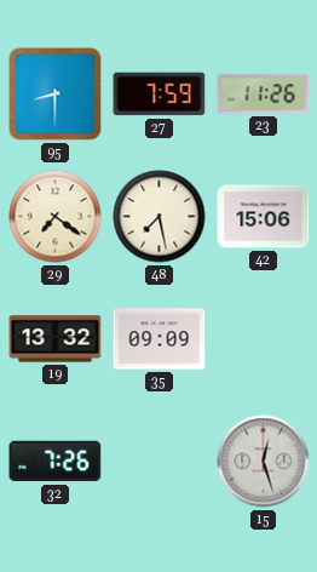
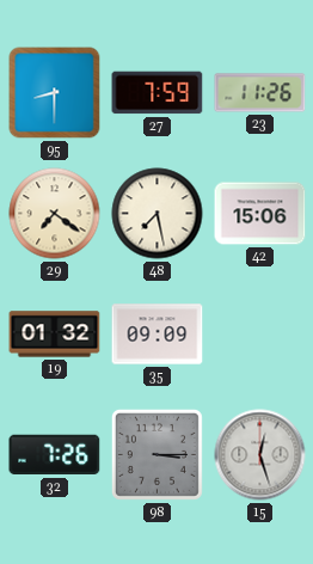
19: 13:32 -> 01:32 (55, 335)
98: none -> 3:15 (156, 454)
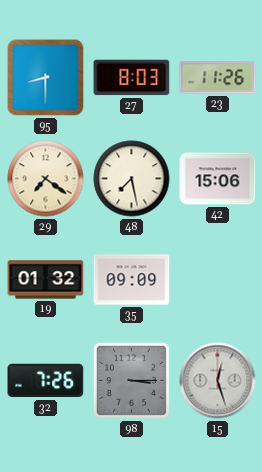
27: 7:59 -> 8:03 (132, 78)
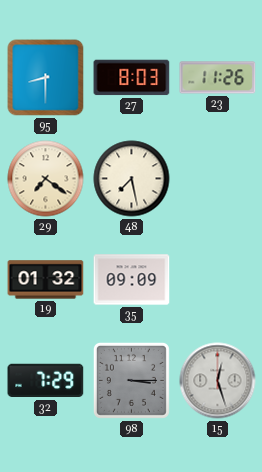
42: 15:06 -> none (218, 179)
32: 7:26 -> 7:29 (46, 381)
